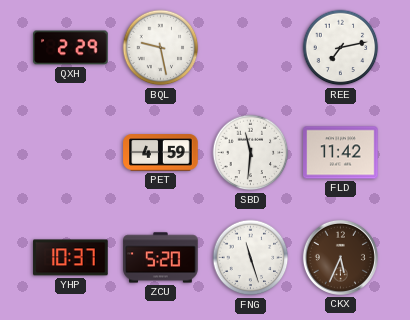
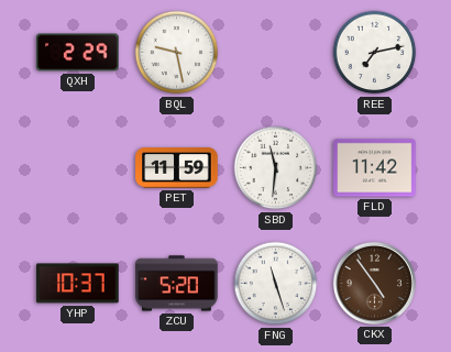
PET: 4:59 -> 11:59 (177, 168)
CKX: 5:34 -> 4:54 (374, 283)
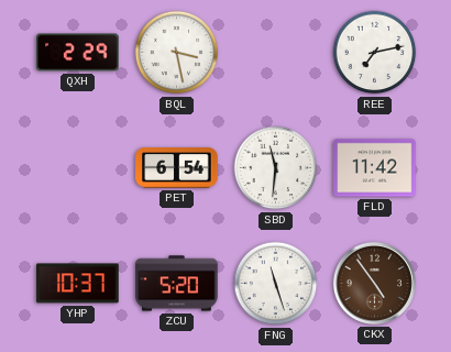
BQL: 9:28 -> 3:28 (177, 53)
PET: 11:59 -> 6:54 (177, 168)
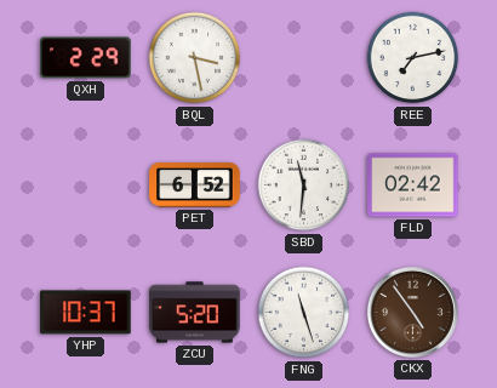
PET: 6:54 -> 6:52 (195, 186)
FLD: 11:42 -> 02:42 (413, 186)
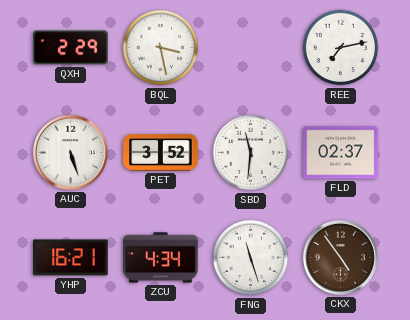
AUC: none -> 5:27 (70, 152)
PET: 6:52 -> 3:52 (161, 153)
FLD: 02:42 -> 02:37 (341, 153)
YHP: 10:37 -> 16:21 (71, 258)
ZCU: 5:20 -> 4:34 (161, 258)
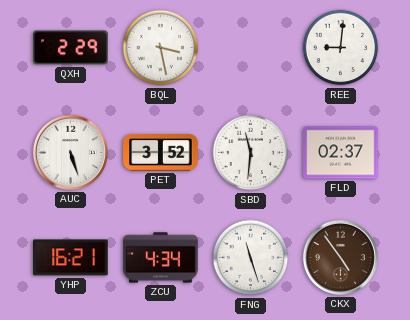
REE: 7:13 -> 9:01 (341, 48)
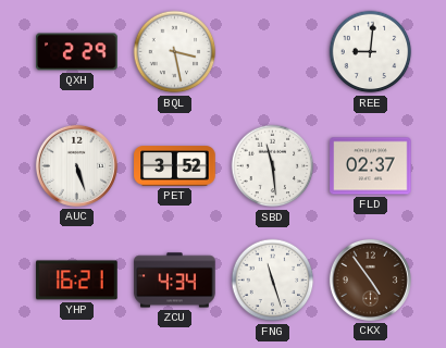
SBD: 11:31 -> 11:29 (273, 166)
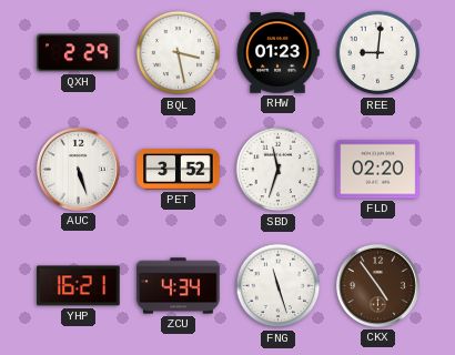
RHW: none -> 01:23 (277, 53)
SBD: 11:29 -> 11:33 (279, 170)
FLD: 02:37 -> 02:20 (378, 170)
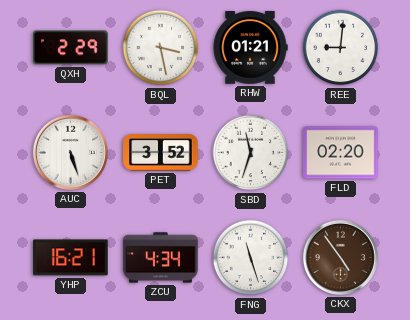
RHW: 01:23 -> 01:21 (250, 48)
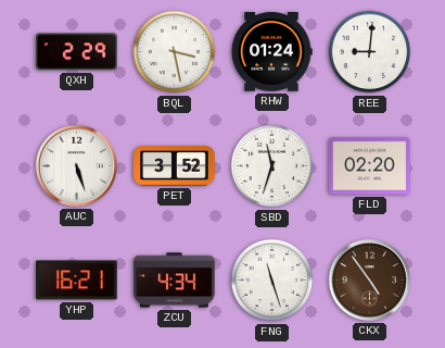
RHW: 01:21 -> 01:24 (271, 52)
